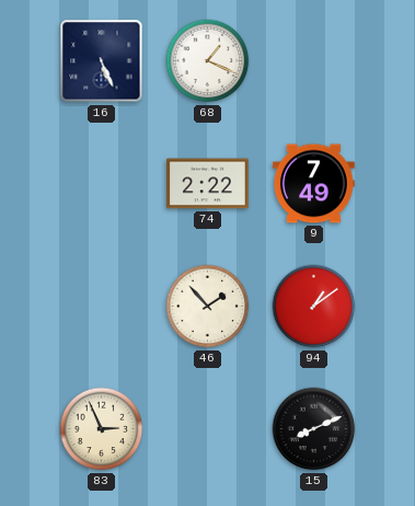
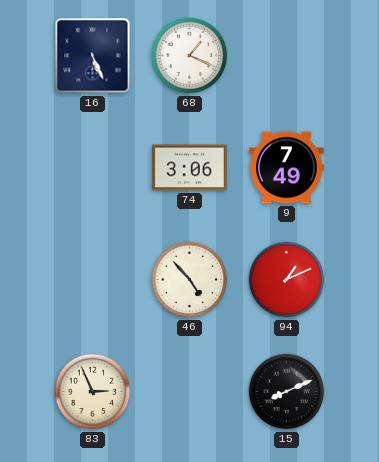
74: 2:22 -> 3:06 (190, 168)
46: 1:53 -> 4:53 (190, 280)
94: 1:09 -> 1:11 (287, 280)
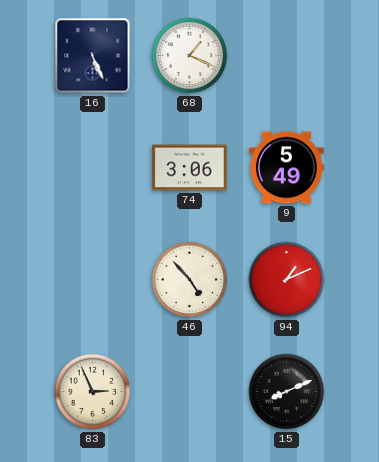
9: 7:49 -> 5:49 (287, 168)
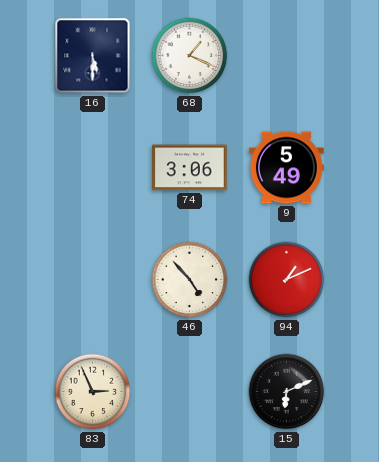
16: 5:26 -> 5:30 (93, 56)
15: 8:11 -> 6:11 (287, 392)
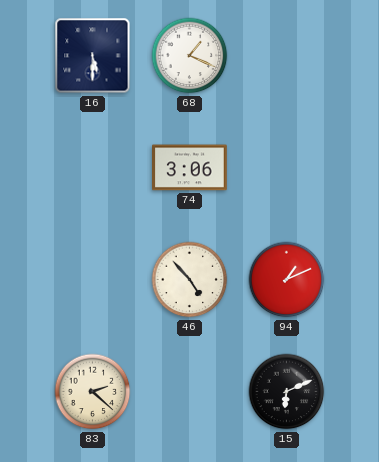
9: 5:49 -> none (287, 168)
83: 2:56 -> 2:22 (93, 392)
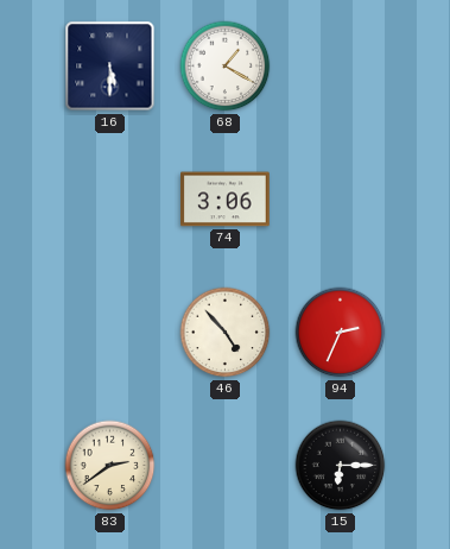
68: 1:19 -> 1:20 (226, 67)
94: 1:11 -> 2:34 (341, 333)
83: 2:22 -> 2:39 (110, 466)
15: 6:11 -> 6:15 (341, 466)
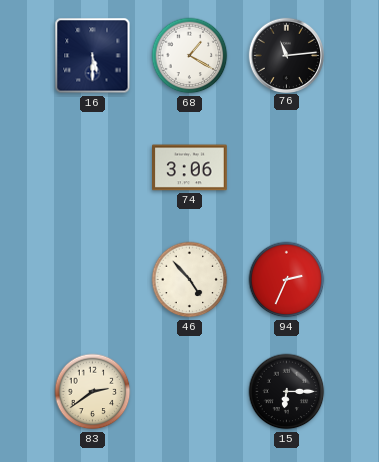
76: none -> 11:14 (286, 55)
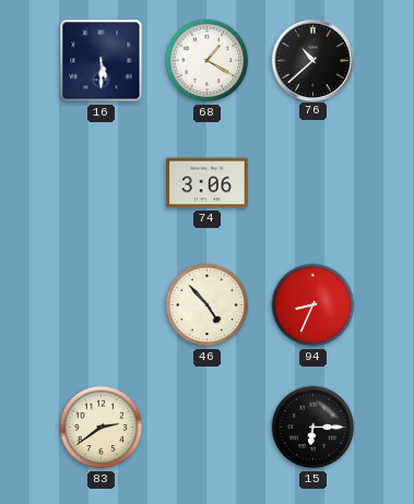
76: 11:14 -> 10:38 (312, 60)
94: 2:34 -> 8:34 (314, 305)
